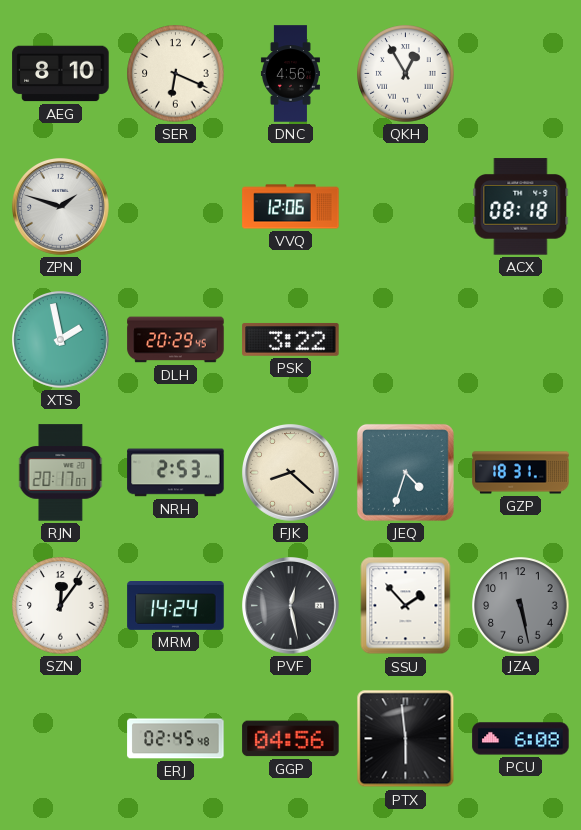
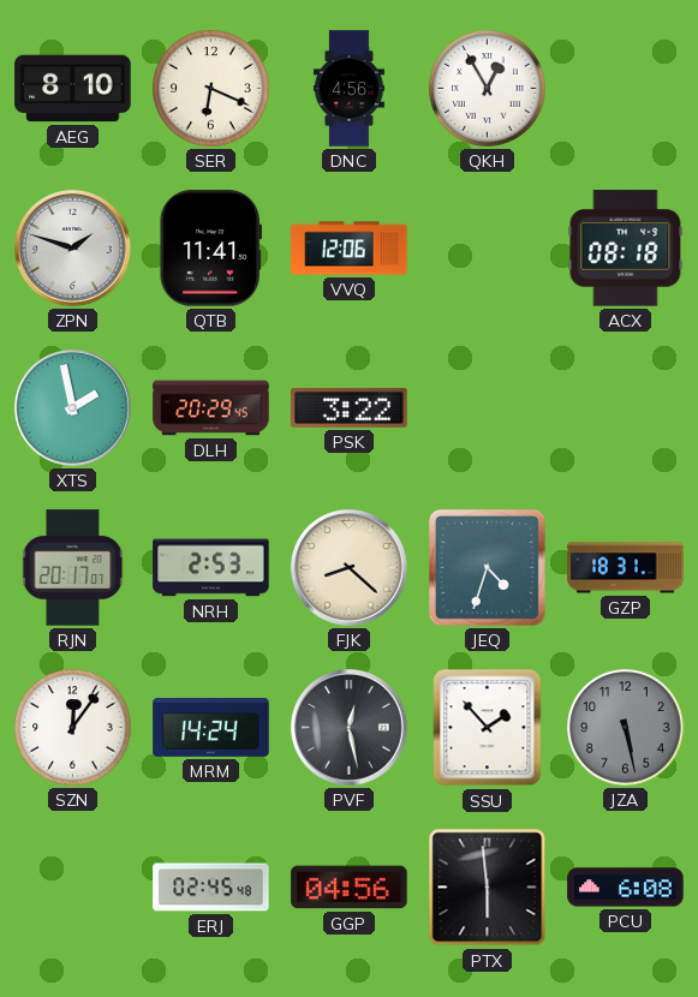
QTB: none -> 11:41 (211, 249)
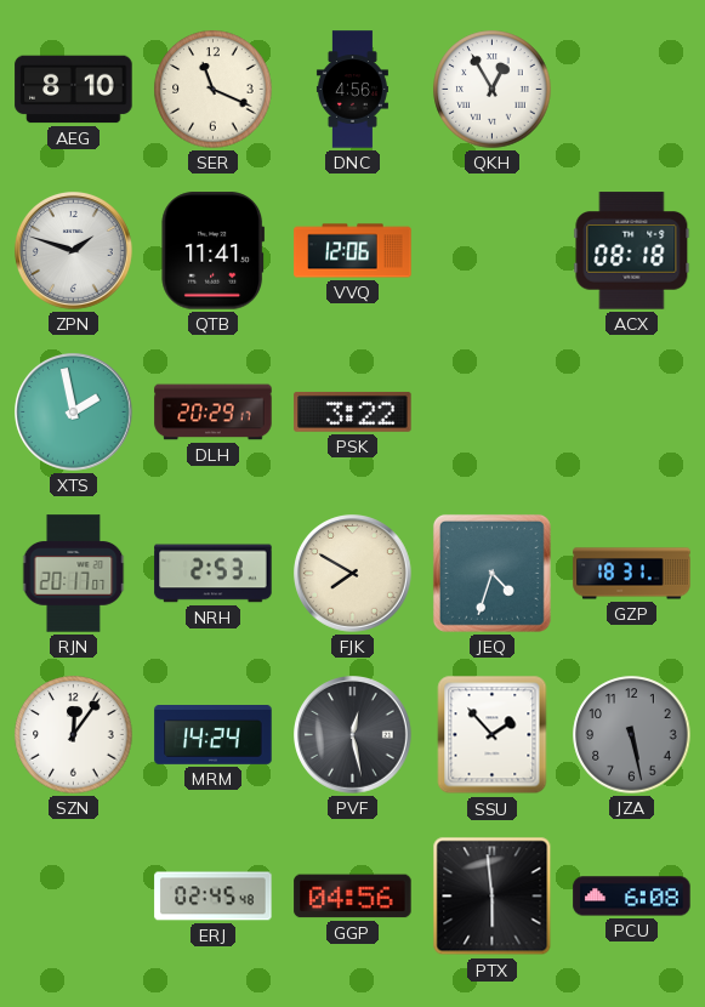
SER: 6:19 -> 11:19 (214, 90)
DLH: 20:29:45 -> 20:29:17 (214, 413)
FJK: 8:22 -> 7:50 (353, 574)
